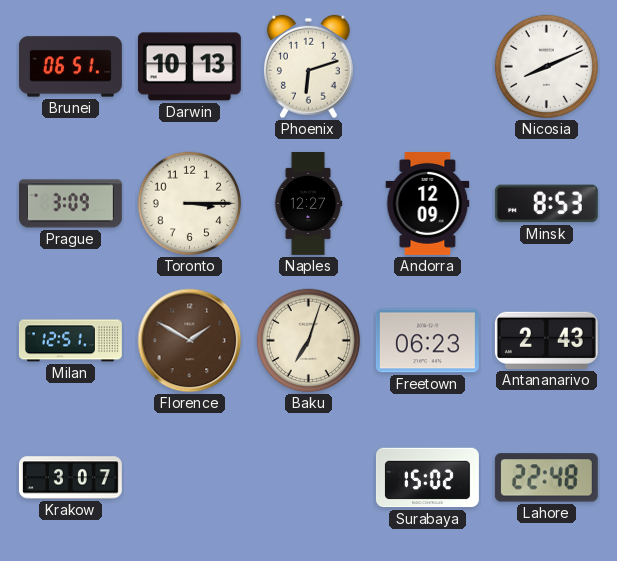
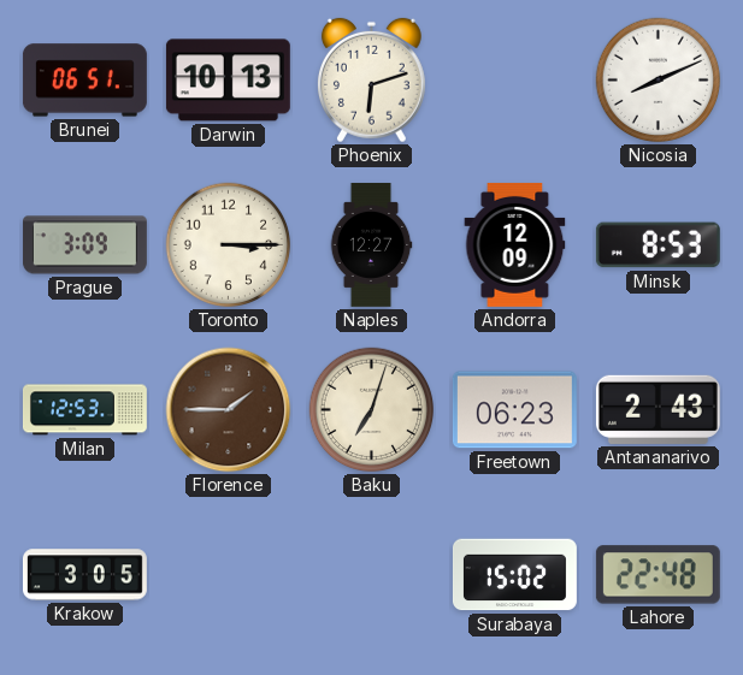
Milan: 12:51 -> 12:53 (84, 410)
Florence: 1:50 -> 1:45 (229, 410)
Krakow: 3:07 -> 3:05 (84, 575)
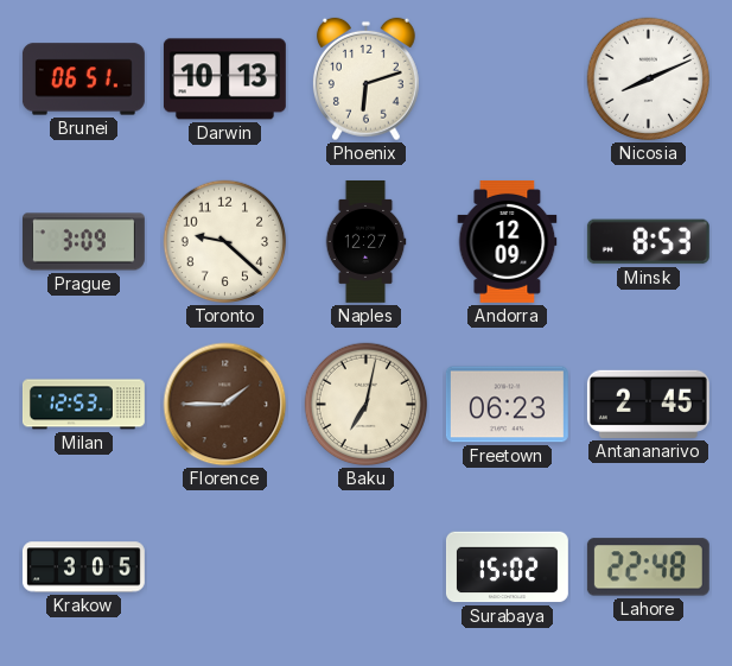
Toronto: 3:15 -> 9:22 (225, 242)
Baku: 7:03 -> 7:02 (367, 405)
Antananarivo: 2:43 -> 2:45 (648, 404)
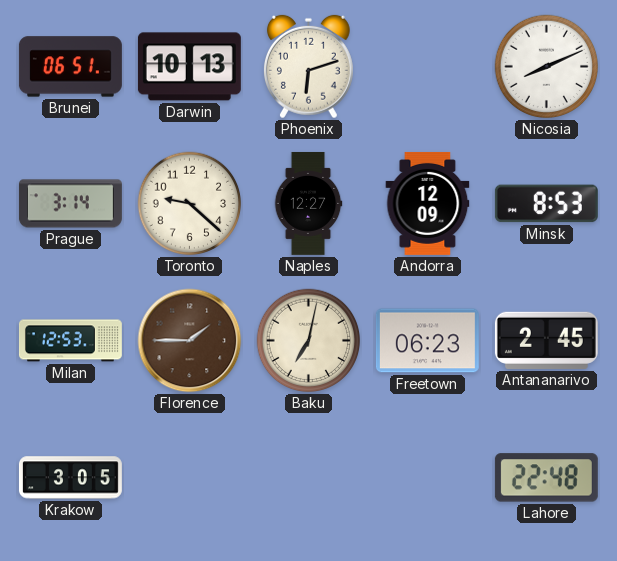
Prague: 3:09 -> 3:14 (70, 204)
Surabaya: 15:02 -> none (507, 567)
